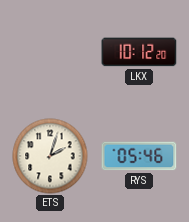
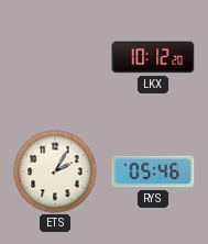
ETS: 2:03 -> 2:05 (55, 171)
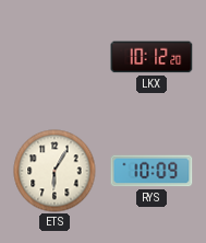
ETS: 2:05 -> 6:05 (54, 171)
RYS: 05:46 -> 10:09 (152, 171)
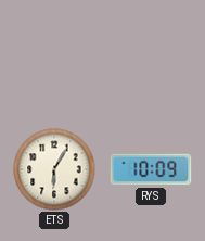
LKX: 10:12 -> none (152, 57)
